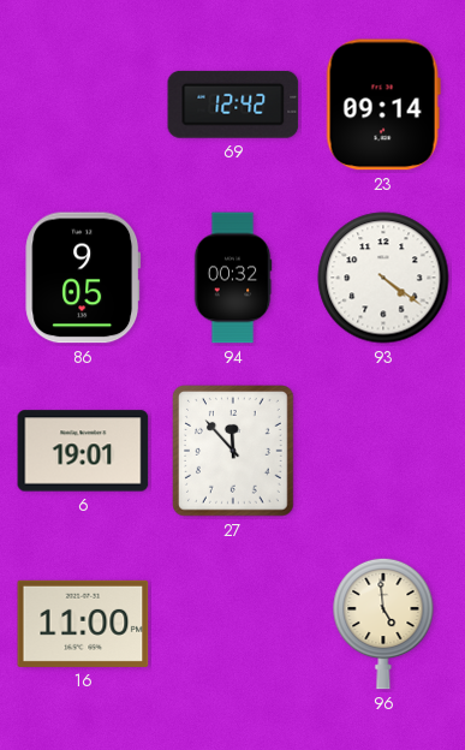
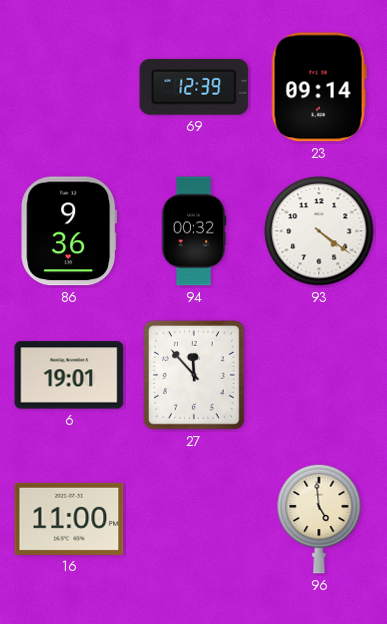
69: 12:42 -> 12:39 (194, 87)
86: 9:05 -> 9:36 (69, 231)
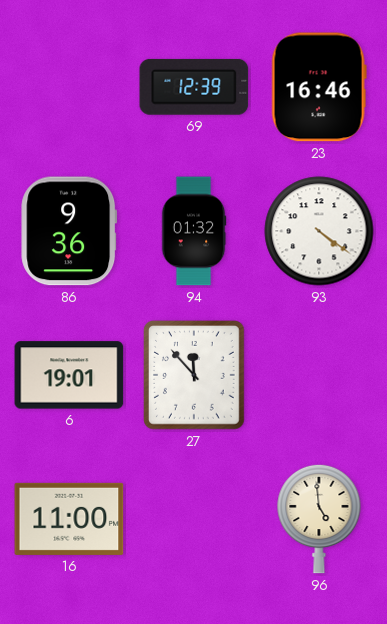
23: 09:14 -> 16:46 (319, 87)
94: 00:32 -> 01:32 (194, 231)
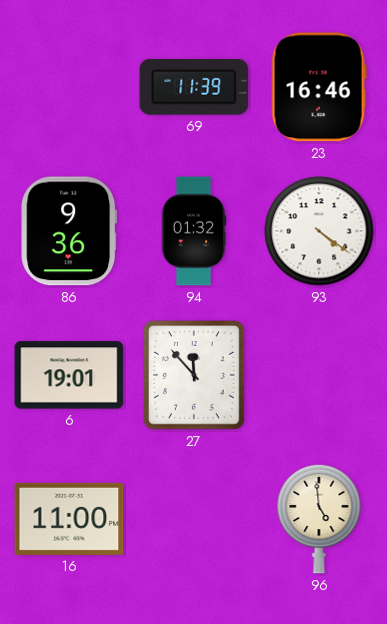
69: 12:39 -> 11:39 (194, 87)
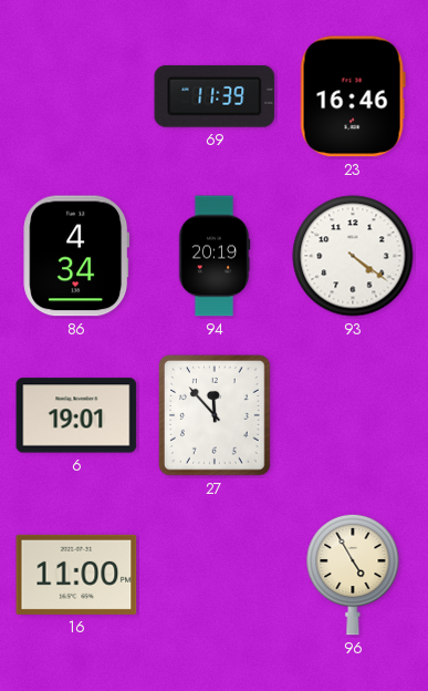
86: 9:36 -> 4:34 (76, 256)
94: 01:32 -> 20:19 (215, 256)
96: 4:59 -> 4:55 (353, 575)
